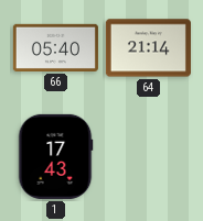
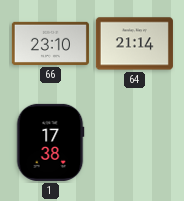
66: 05:40 -> 23:10 (50, 43)
1: 17:43 -> 17:38 (50, 142)
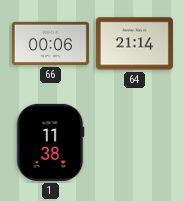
66: 23:10 -> 00:06 (50, 43)
1: 17:38 -> 11:38 (50, 142)
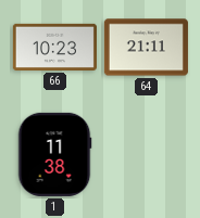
66: 00:06 -> 10:23 (54, 47)
64: 21:14 -> 21:11 (146, 48)
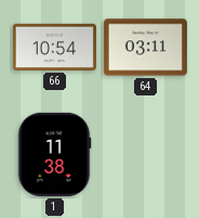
66: 10:23 -> 10:54 (54, 47)
64: 21:11 -> 03:11 (145, 48)
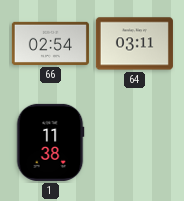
66: 10:54 -> 02:54 (50, 43)
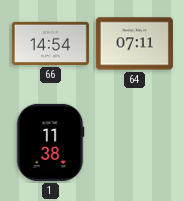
66: 02:54 -> 14:54 (50, 43)
64: 03:11 -> 07:11 (134, 44)
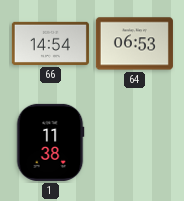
64: 07:11 -> 06:53 (134, 44)
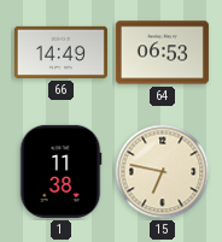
66: 14:54 -> 14:49 (60, 52)
15: none -> 6:47 (163, 172)
